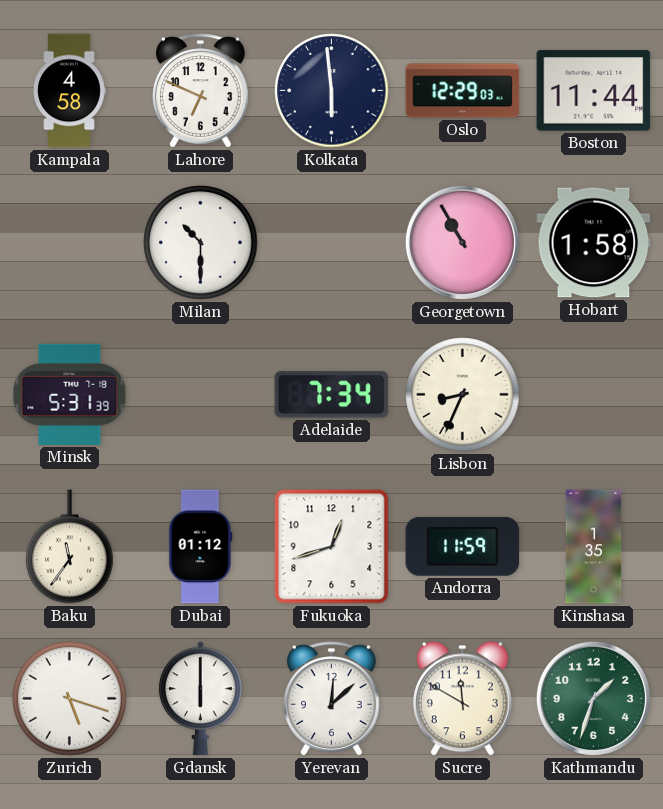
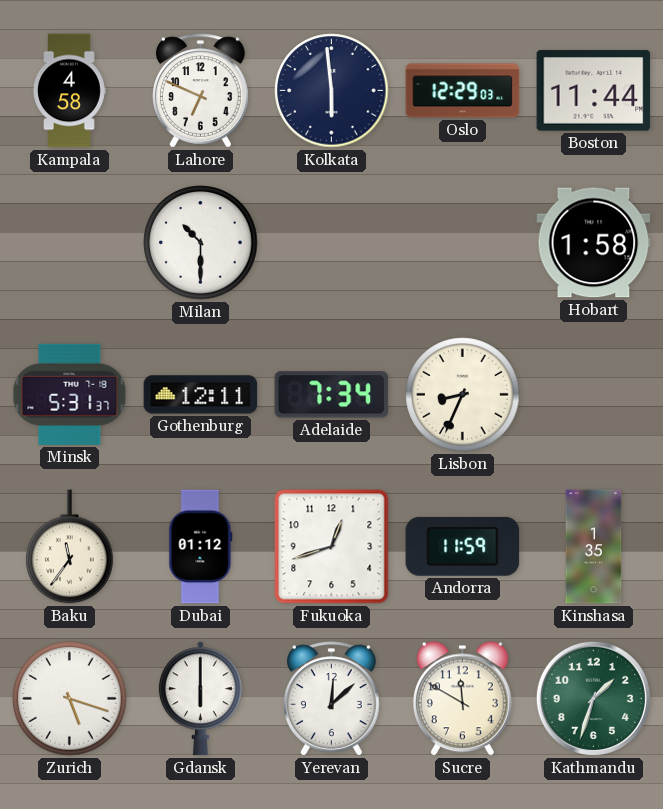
Georgetown: 10:55 -> none (462, 242)
Minsk: 5:31:39 -> 5:31:37 (70, 394)
Gothenburg: none -> 12:11 (201, 395)
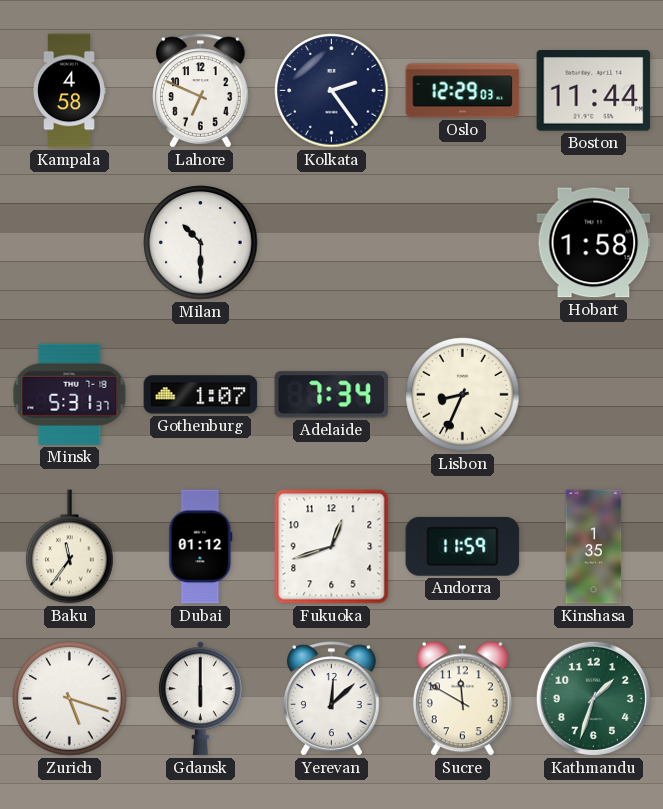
Kolkata: 5:59 -> 2:24 (332, 91)
Gothenburg: 12:11 -> 1:07 (201, 395)
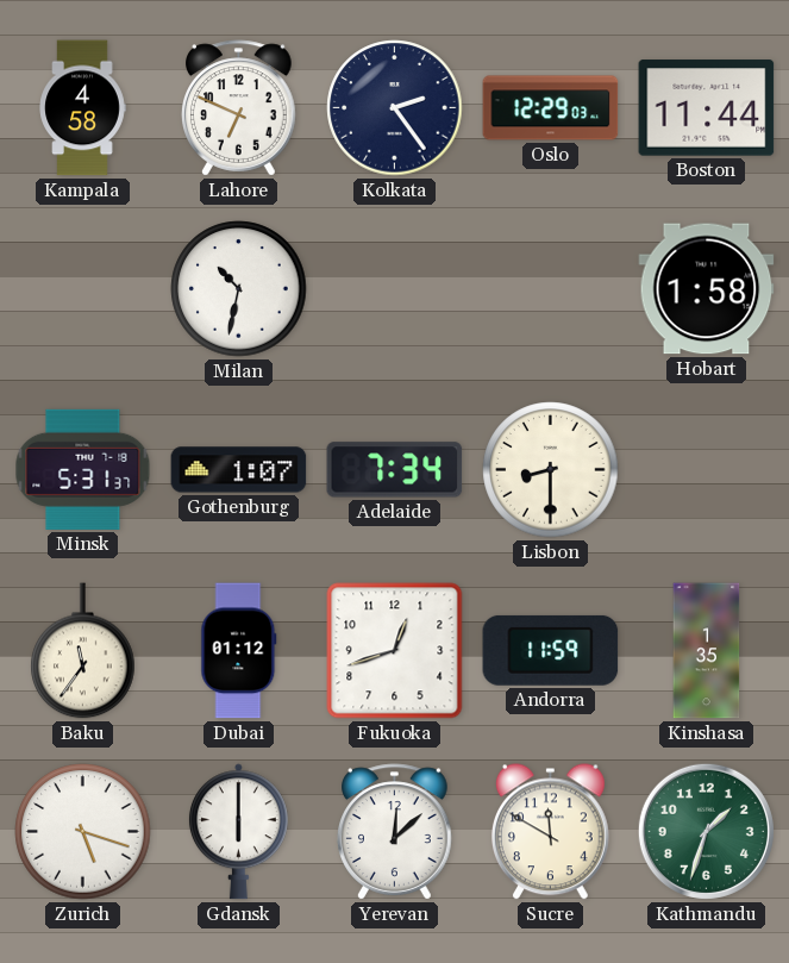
Milan: 10:30 -> 10:32 (239, 289)
Lisbon: 8:34 -> 8:30 (551, 470)
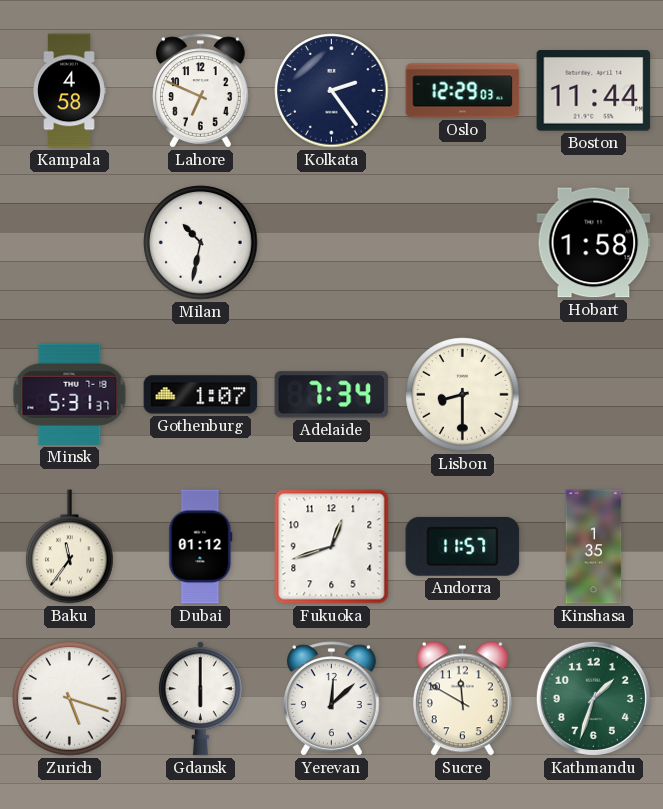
Andorra: 11:59 -> 11:57 (463, 546)
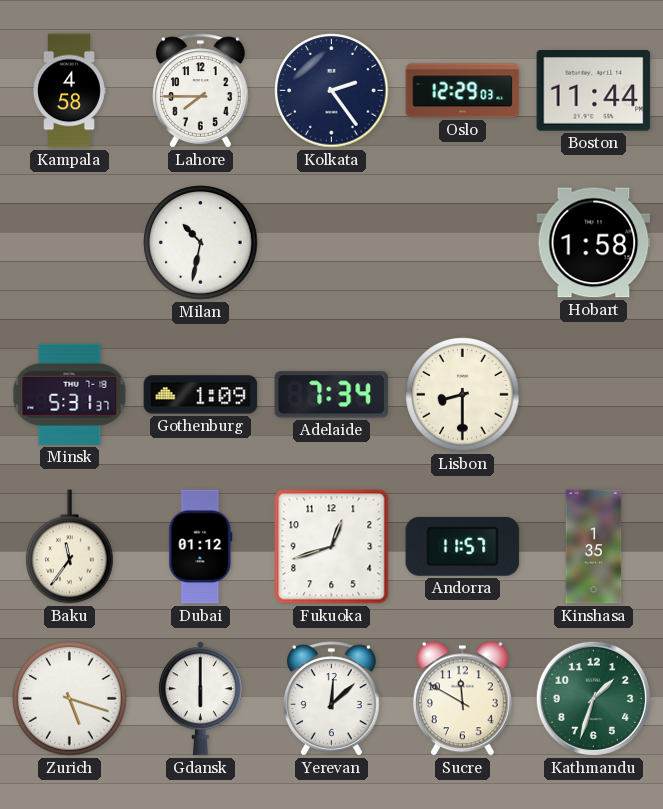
Lahore: 6:49 -> 7:45 (201, 91)
Gothenburg: 1:07 -> 1:09 (201, 395)
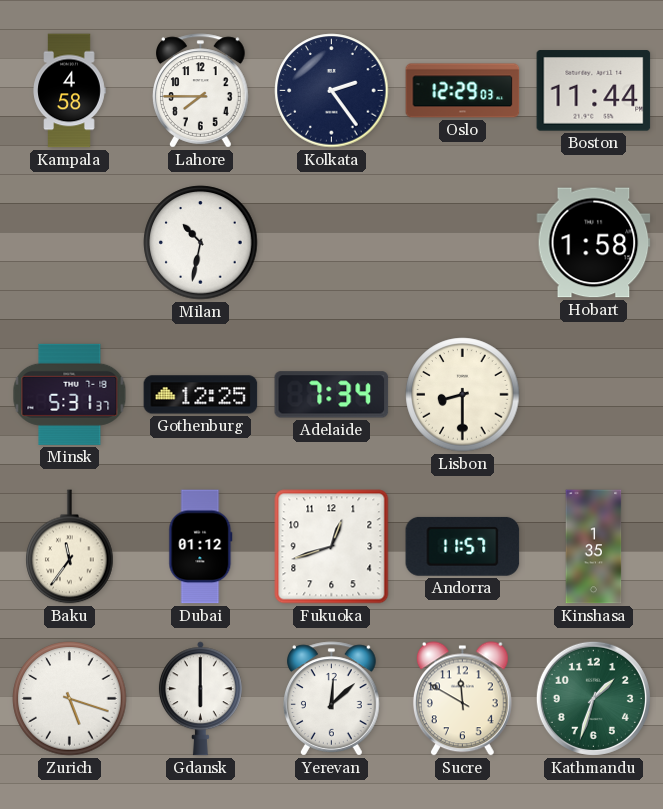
Gothenburg: 1:09 -> 12:25 (201, 395)
